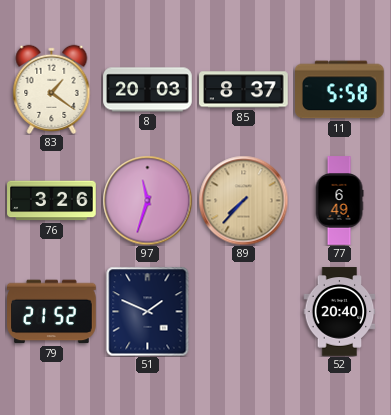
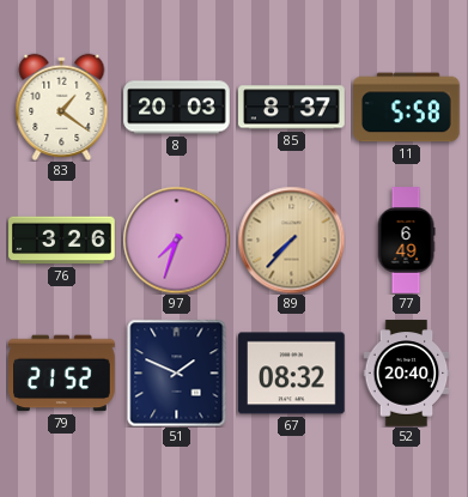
97: 11:33 -> 7:33 (176, 240)
67: none -> 08:32 (292, 374)
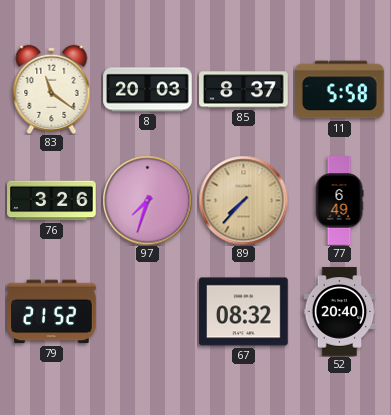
83: 1:21 -> 11:21 (52, 89)
51: 1:49 -> none (177, 372)
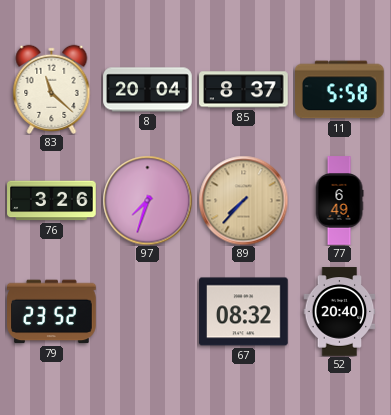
83: 11:21 -> 11:22 (52, 89)
8: 20:03 -> 20:04 (148, 90)
79: 21:52 -> 23:52 (52, 312)
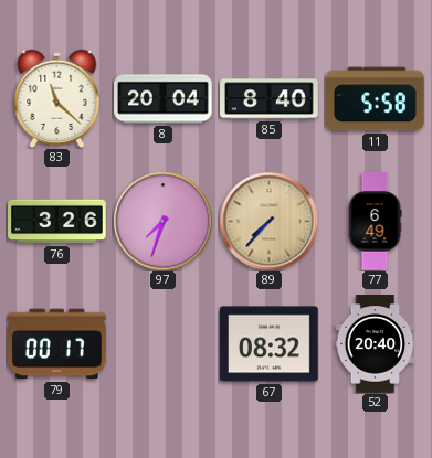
85: 8:37 -> 8:40 (270, 99)
79: 23:52 -> 00:17 (57, 344)
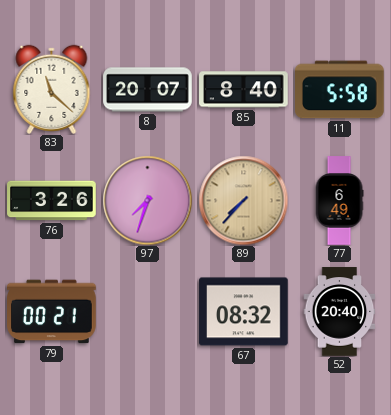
8: 20:04 -> 20:07 (148, 90)
79: 00:17 -> 00:21 (52, 312)
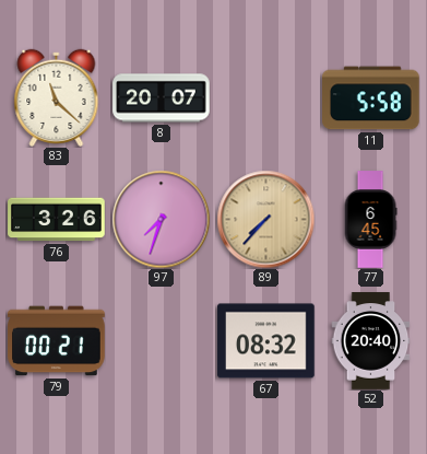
85: 8:40 -> none (244, 90)
77: 6:49 -> 6:45 (370, 220)
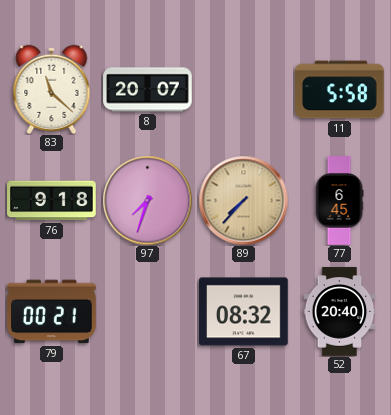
76: 3:26 -> 9:18 (52, 201)
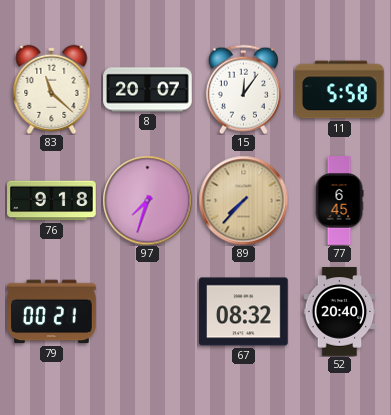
15: none -> 12:06 (243, 89)
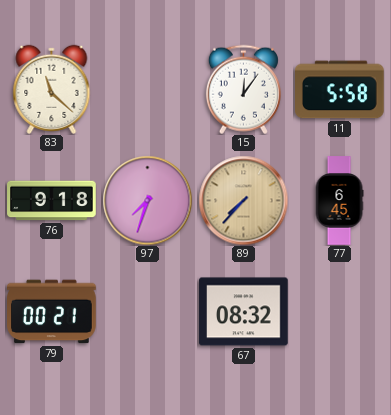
8: 20:07 -> none (148, 90)
52: 20:40 -> none (340, 312)
